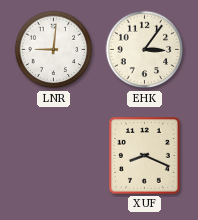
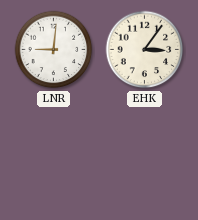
XUF: 8:19 -> none (145, 156)
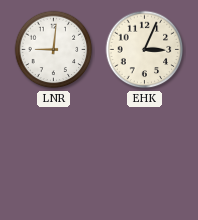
EHK: 3:06 -> 3:04 (145, 50)
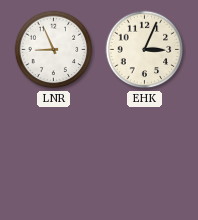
LNR: 9:01 -> 8:56 (54, 50)
